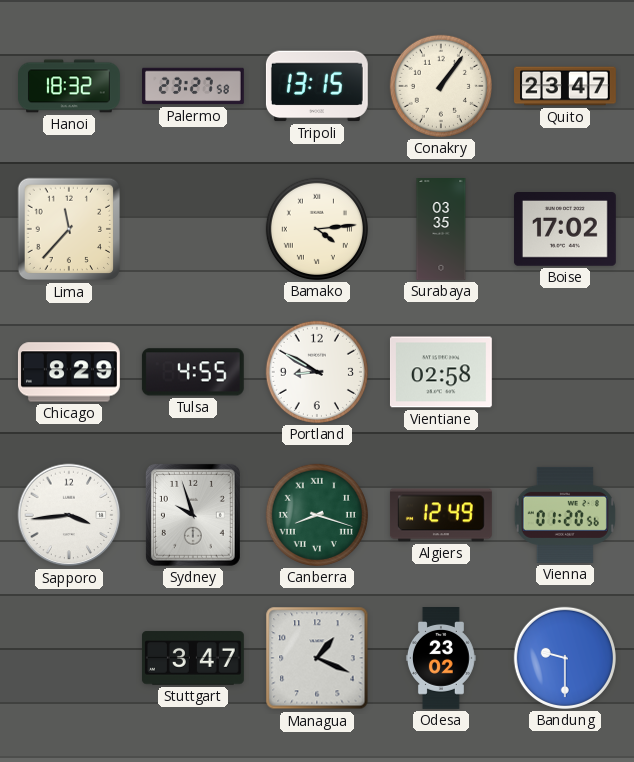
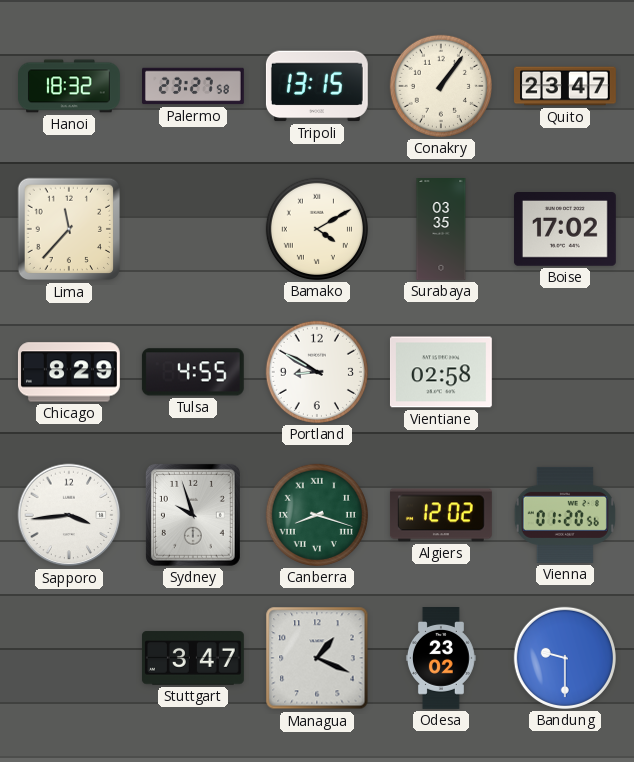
Bamako: 4:14 -> 4:10 (317, 229)
Algiers: 12:49 -> 12:02 (441, 515)
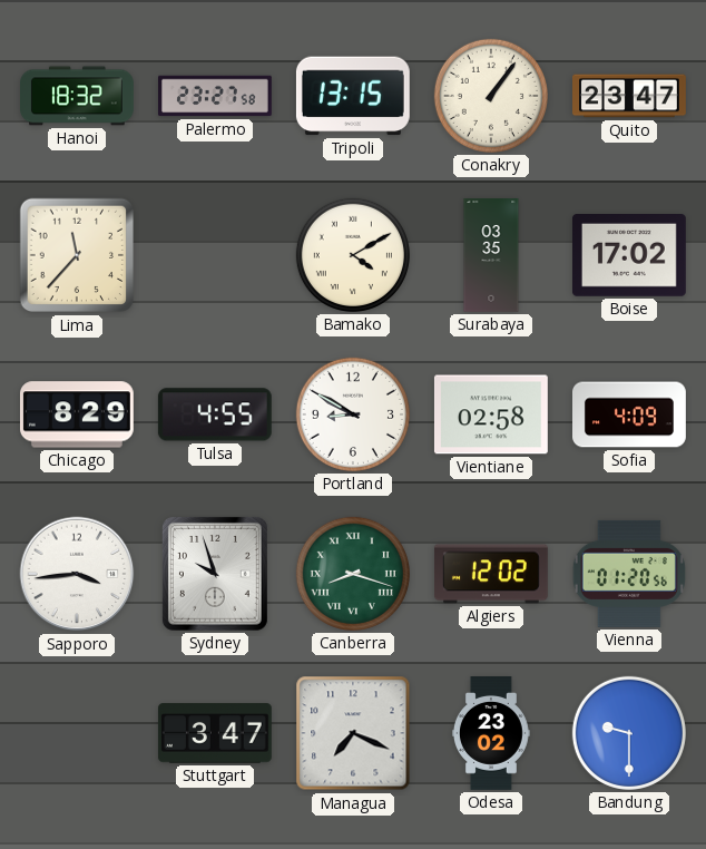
Sofia: none -> 4:09 (630, 414)
Managua: 1:19 -> 7:19 (353, 733)
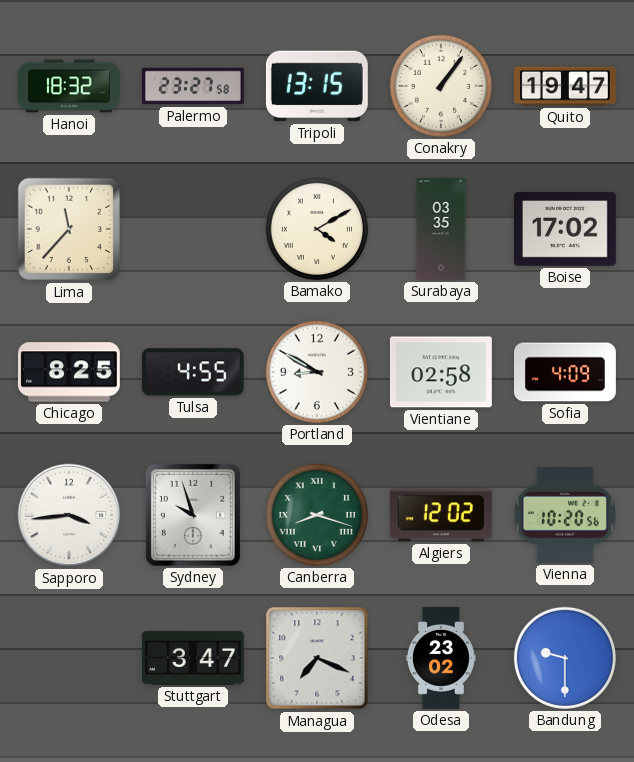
Quito: 23:47 -> 19:47 (566, 86)
Chicago: 8:29 -> 8:25 (69, 372)
Vienna: 01:20 -> 10:20 (565, 515)
